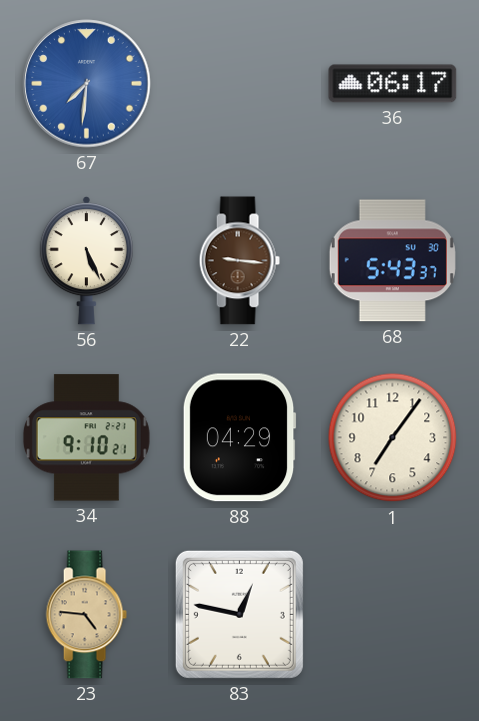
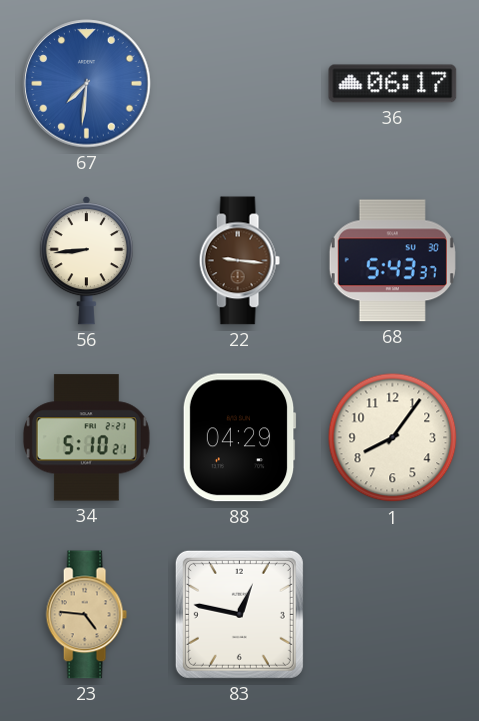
56: 5:26 -> 8:44 (86, 261)
34: 9:10 -> 5:10 (86, 438)
1: 7:06 -> 8:06 (393, 438)
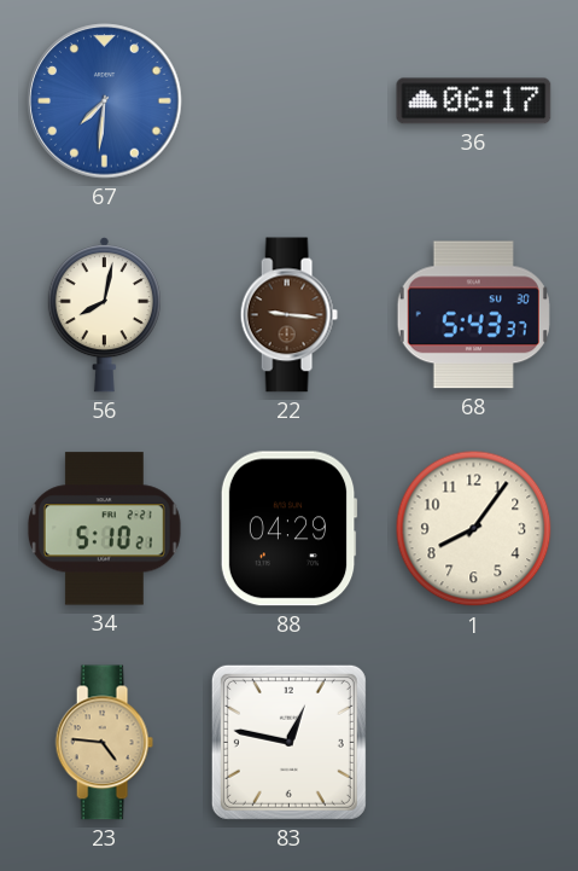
56: 8:44 -> 8:02 (104, 315)
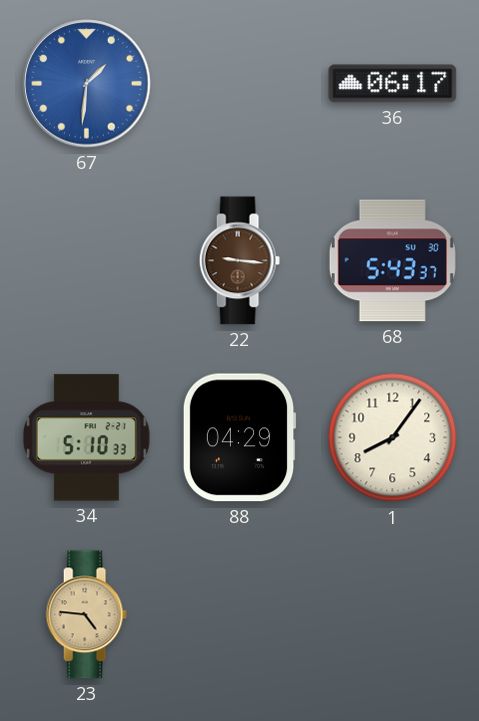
67: 7:31 -> 1:31 (87, 84)
56: 8:02 -> none (104, 315)
34: 5:10:21 -> 5:10:33 (86, 438)
83: 12:47 -> none (288, 742)
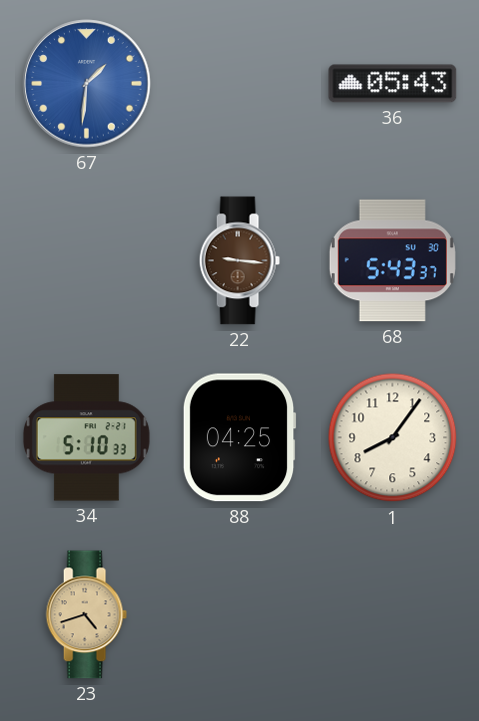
36: 06:17 -> 05:43 (393, 84)
88: 04:29 -> 04:25 (239, 438)
23: 4:46 -> 4:42 (86, 615)
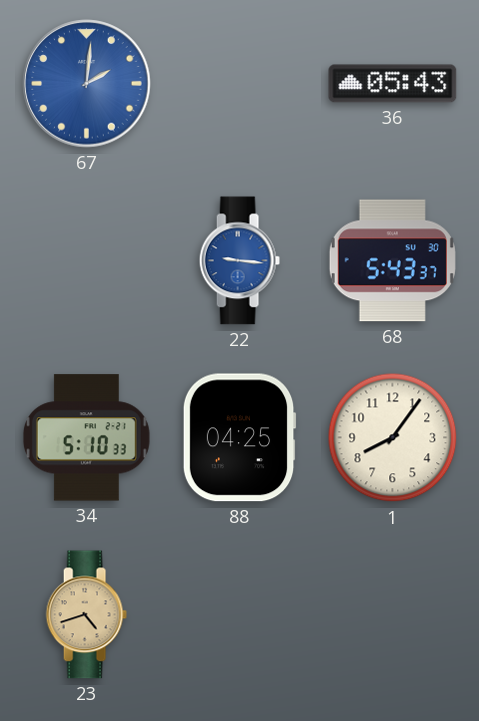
67: 1:31 -> 2:01 (87, 84)
22 dial: brown -> blue (239, 261)
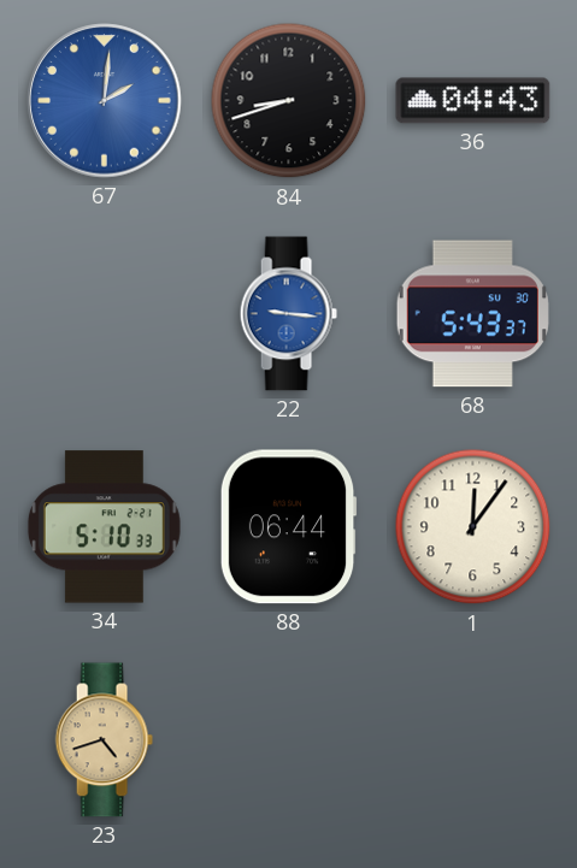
84: none -> 8:42 (289, 101)
36: 05:43 -> 04:43 (473, 101)
88: 04:25 -> 06:44 (288, 527)
1: 8:06 -> 12:06 (473, 527)
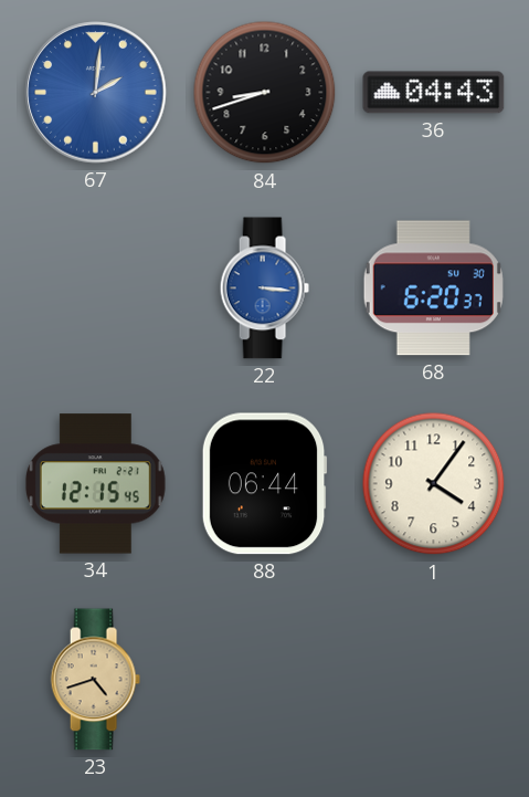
22: 9:16 -> 3:16 (264, 289)
68: 5:43 -> 6:20 (433, 289)
34: 5:10 -> 12:15 (95, 484)
1: 12:06 -> 4:06 (434, 484)
